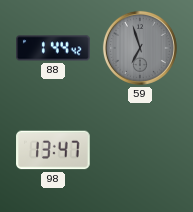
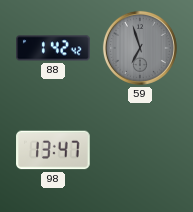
88: 1:44 -> 1:42 (53, 48)
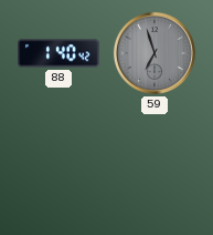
88: 1:42 -> 1:40 (58, 53)
98: 13:47 -> none (53, 150)
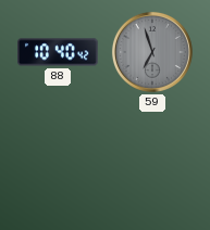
88: 1:40 -> 10:40 (58, 52)
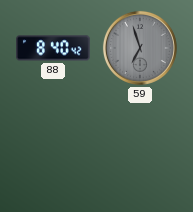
88: 10:40 -> 8:40 (53, 48)
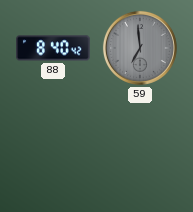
59: 6:57 -> 6:59 (140, 48)
